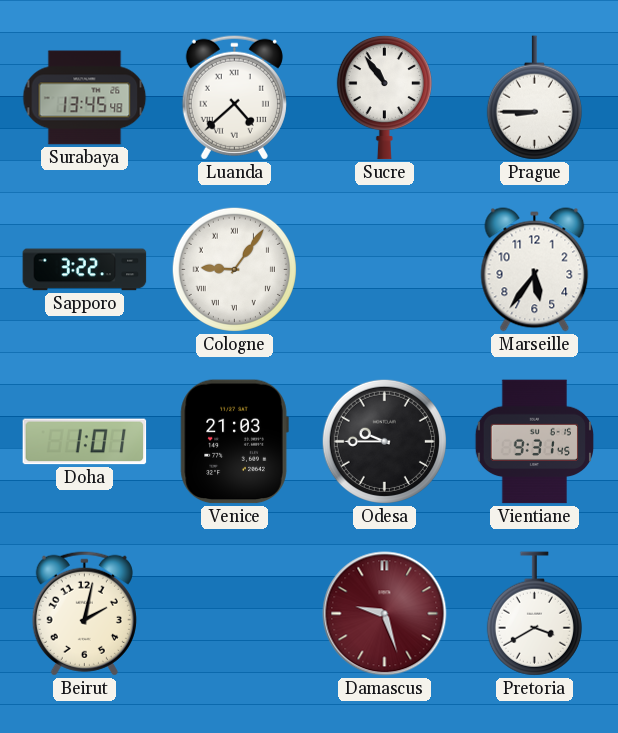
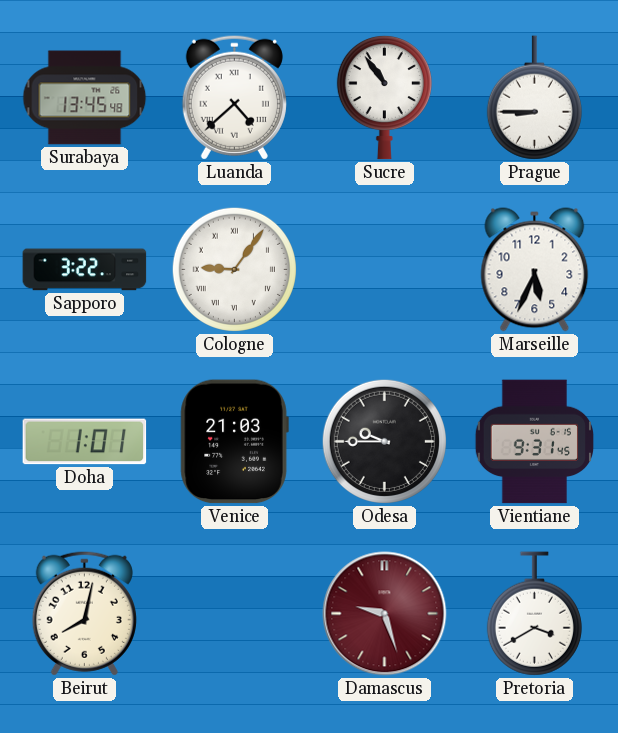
Marseille: 5:36 -> 5:34 (535, 270)
Beirut: 2:02 -> 8:02 (84, 613)
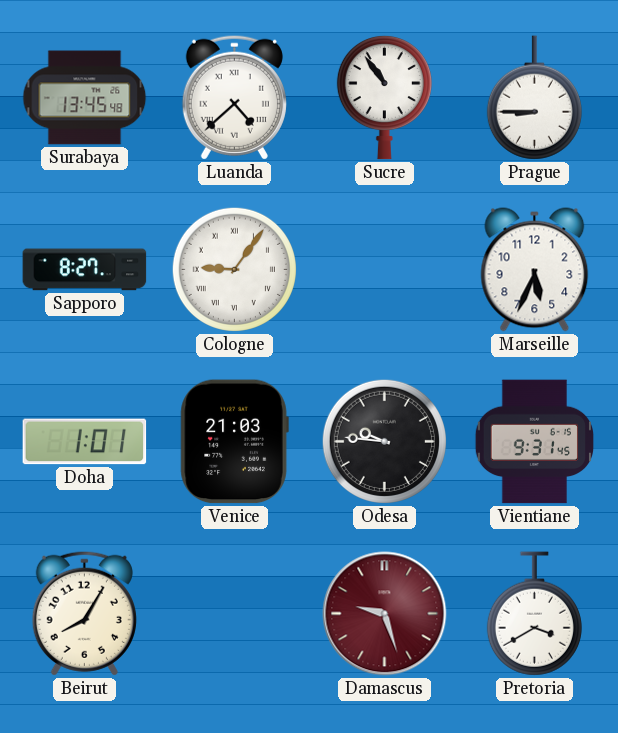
Sapporo: 3:22 -> 8:27 (85, 270)
Odesa: 9:45 -> 9:46 (384, 441)
Beirut: 8:02 -> 8:05 (84, 613)
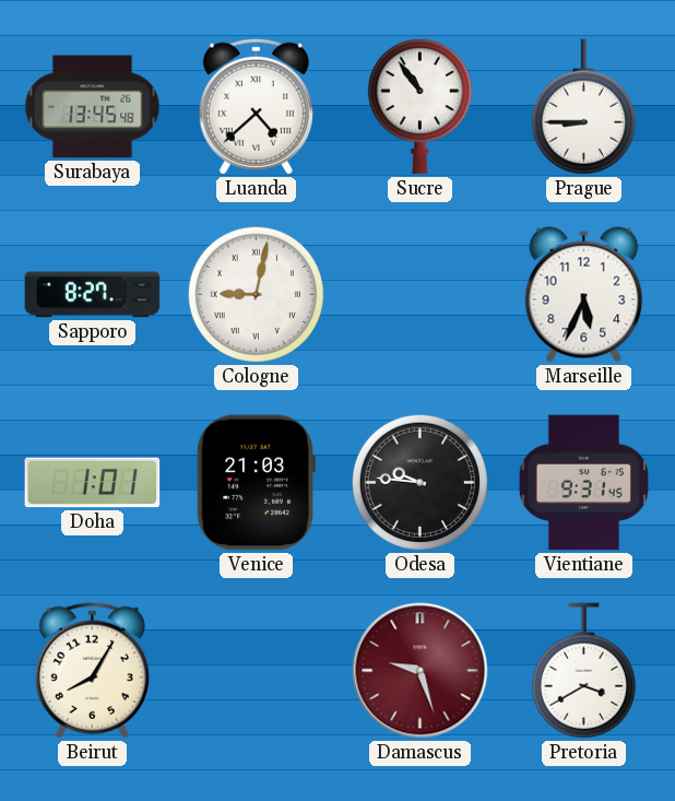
Cologne: 9:06 -> 9:02 (256, 294)
